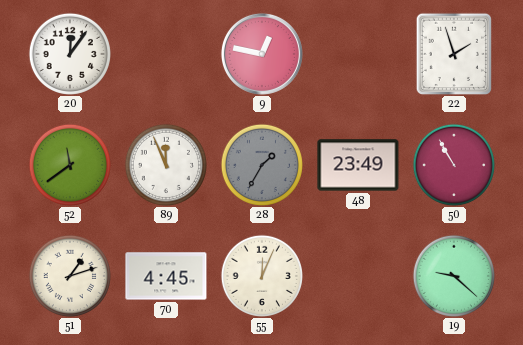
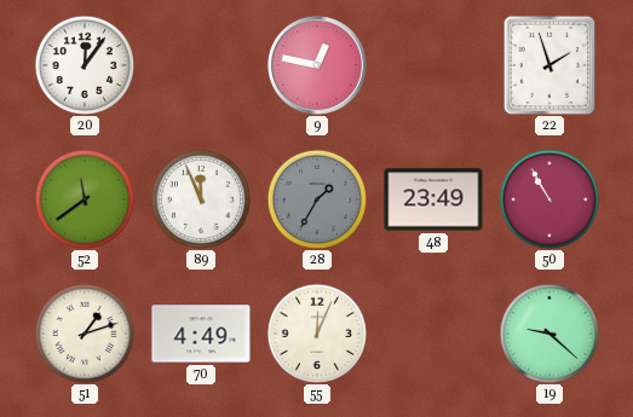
70: 4:45 -> 4:49 (201, 334)
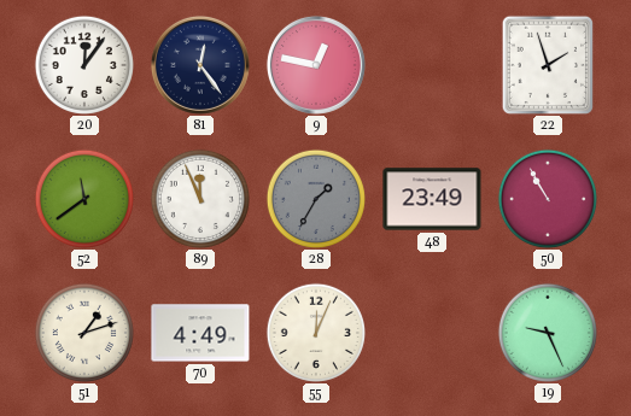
81: none -> 12:24 (200, 65)
19: 9:22 -> 9:26 (548, 333)
